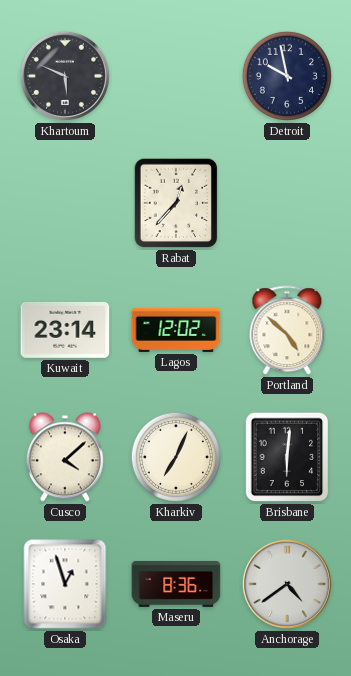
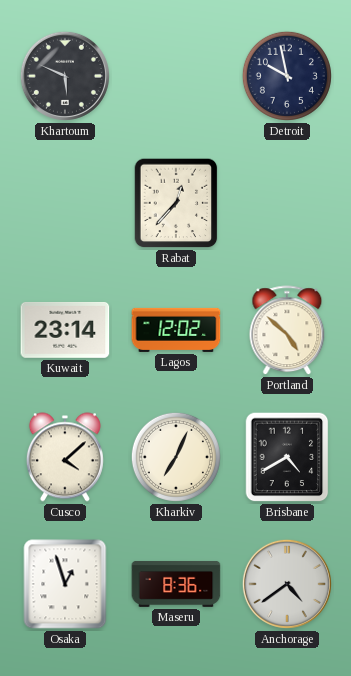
Brisbane: 6:01 -> 4:40 (287, 457)
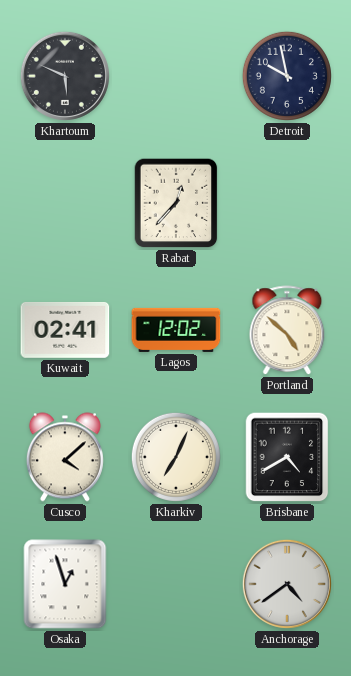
Kuwait: 23:14 -> 02:41 (65, 330)
Maseru: 8:36 -> none (176, 584)
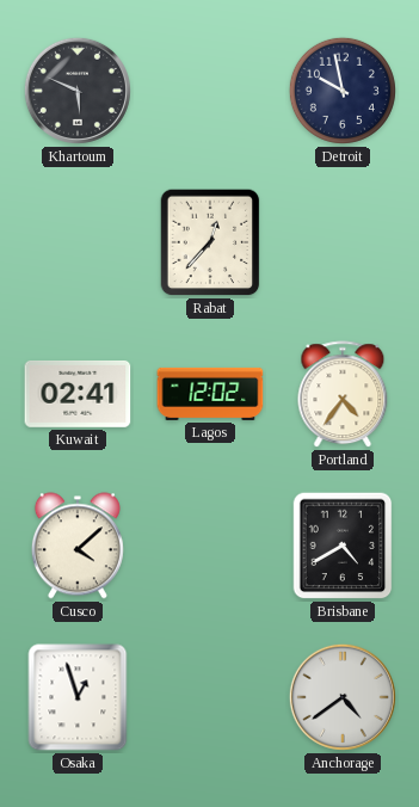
Portland: 4:52 -> 4:36 (343, 395)
Kharkiv: 7:04 -> none (176, 457)
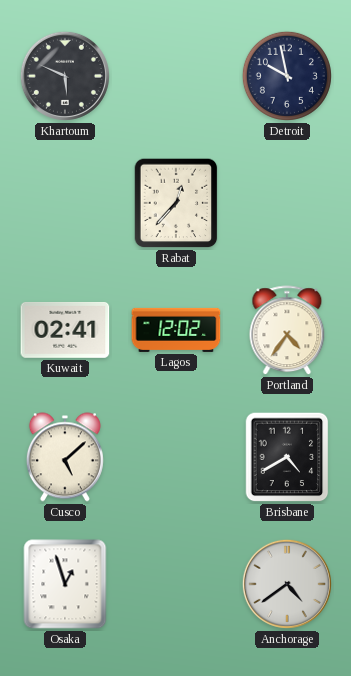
Cusco: 4:08 -> 5:08 (65, 457)
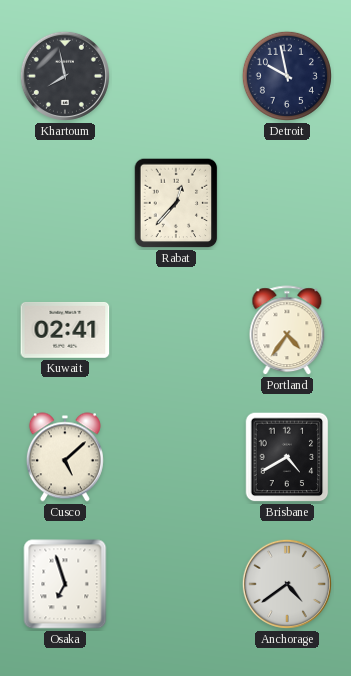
Khartoum: 5:49 -> 7:58 (65, 76)
Lagos: 12:02 -> none (176, 330)
Osaka: 12:57 -> 6:57 (65, 584)
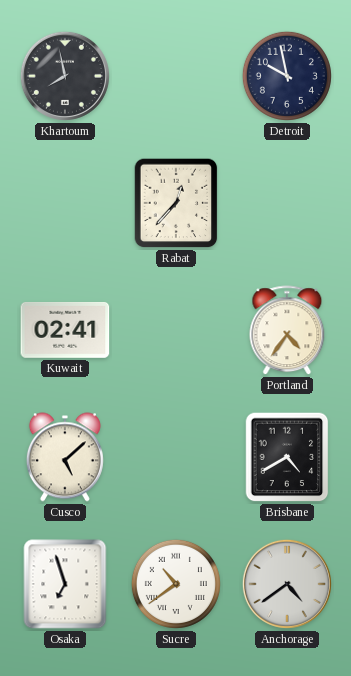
Sucre: none -> 10:39 (176, 584)
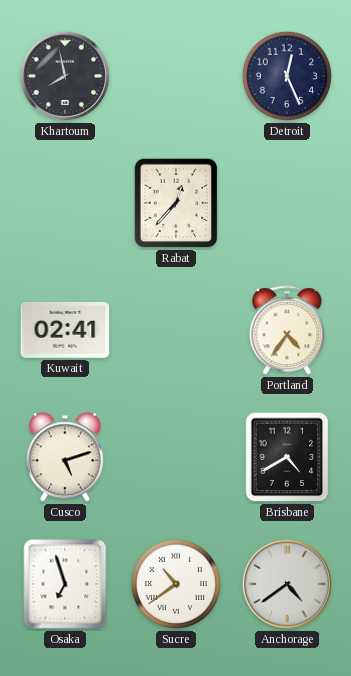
Detroit: 9:58 -> 12:26 (287, 76)
Cusco: 5:08 -> 5:12 (65, 457)
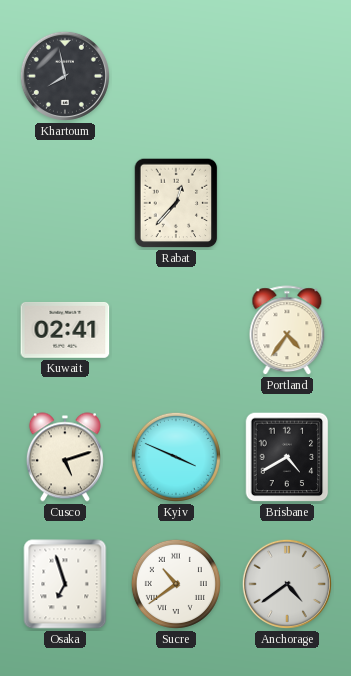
Detroit: 12:26 -> none (287, 76)
Kyiv: none -> 3:49 (176, 457)
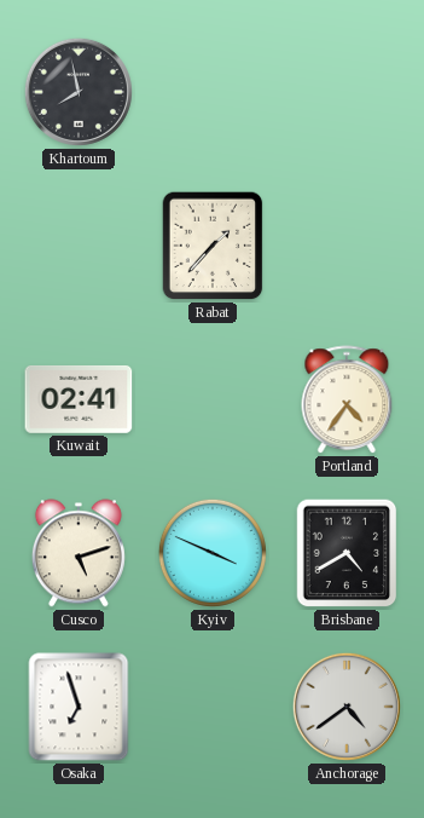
Rabat: 12:37 -> 1:37 (213, 246)
Sucre: 10:39 -> none (176, 584)
